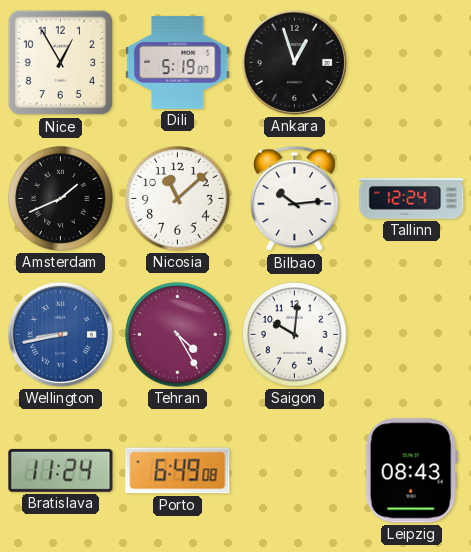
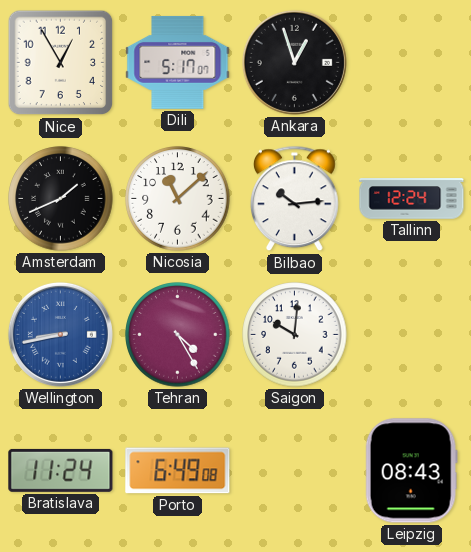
Dili: 5:19 -> 5:17 (178, 62)
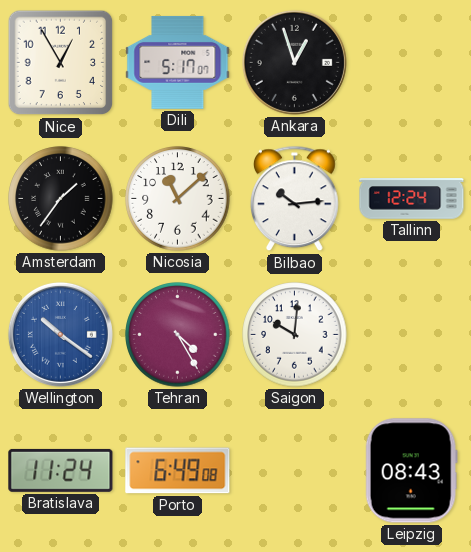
Amsterdam: 1:41 -> 1:36 (61, 199)
Wellington: 8:43 -> 10:21 (60, 334)
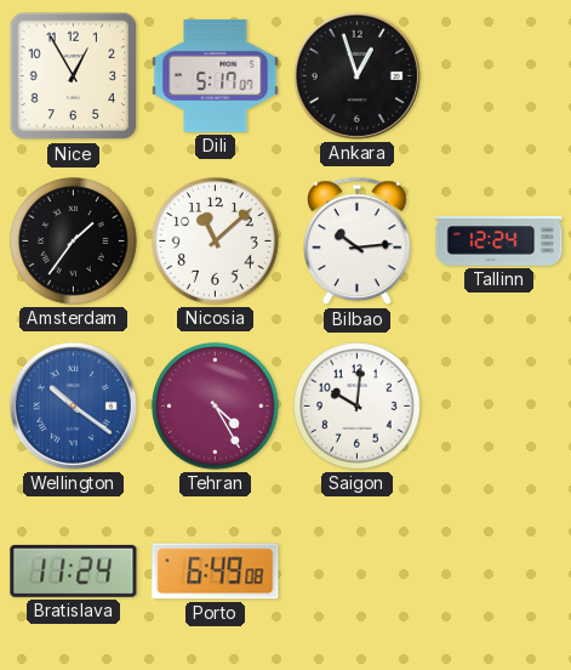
Leipzig: 08:43 -> none (411, 471)
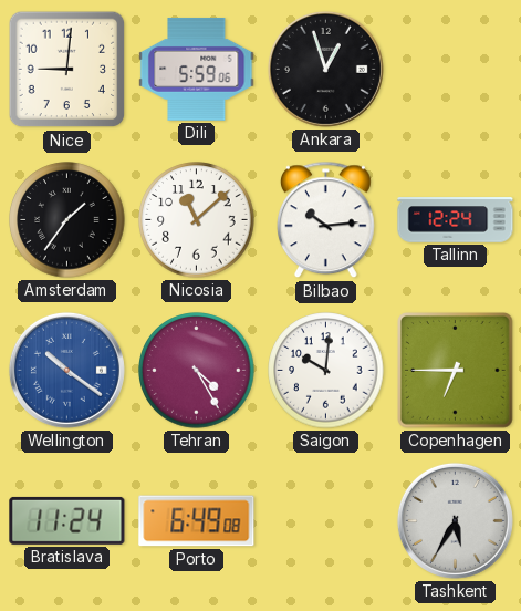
Nice: 12:55 -> 9:01 (67, 70)
Dili: 5:17 -> 5:59 (197, 69)
Copenhagen: none -> 6:45 (456, 371)
Tashkent: none -> 5:35 (455, 520)
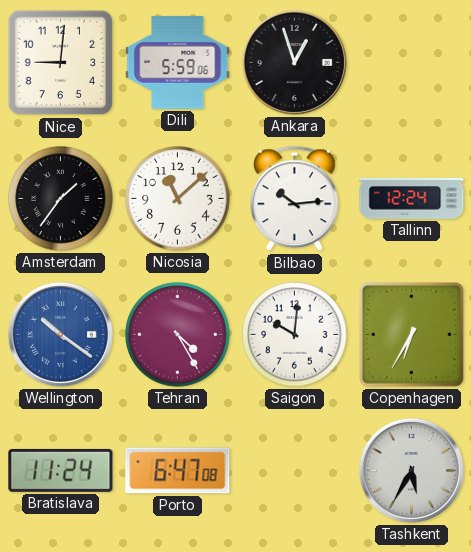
Copenhagen: 6:45 -> 6:35 (412, 335)
Porto: 6:49 -> 6:47 (178, 471)
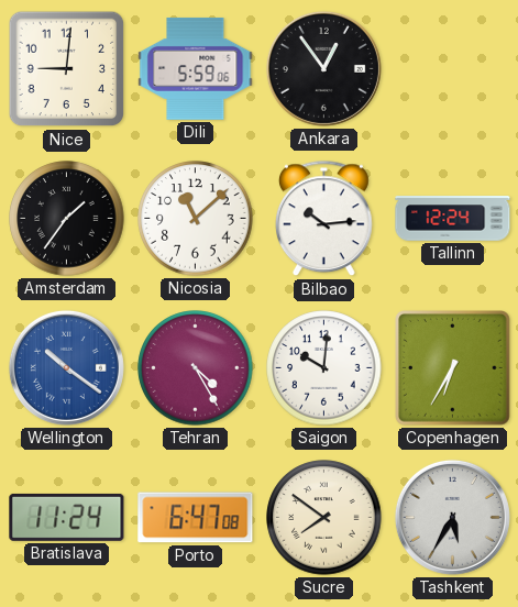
Ankara: 12:57 -> 12:54 (323, 68)
Sucre: none -> 7:51 (324, 518)
